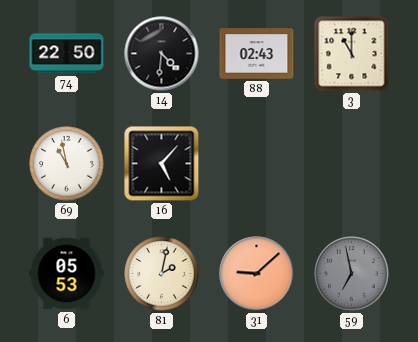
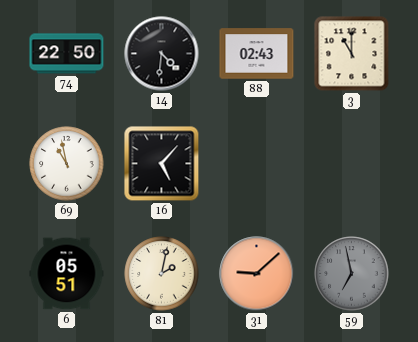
6: 05:53 -> 05:51 (67, 274)
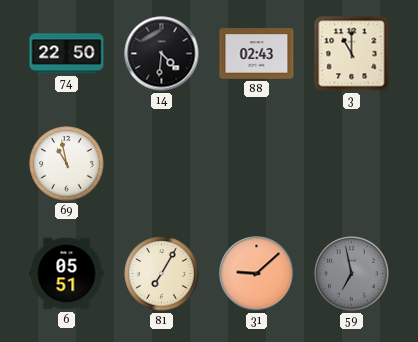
16: 5:07 -> none (162, 164)
81: 2:02 -> 7:05 (162, 274)
